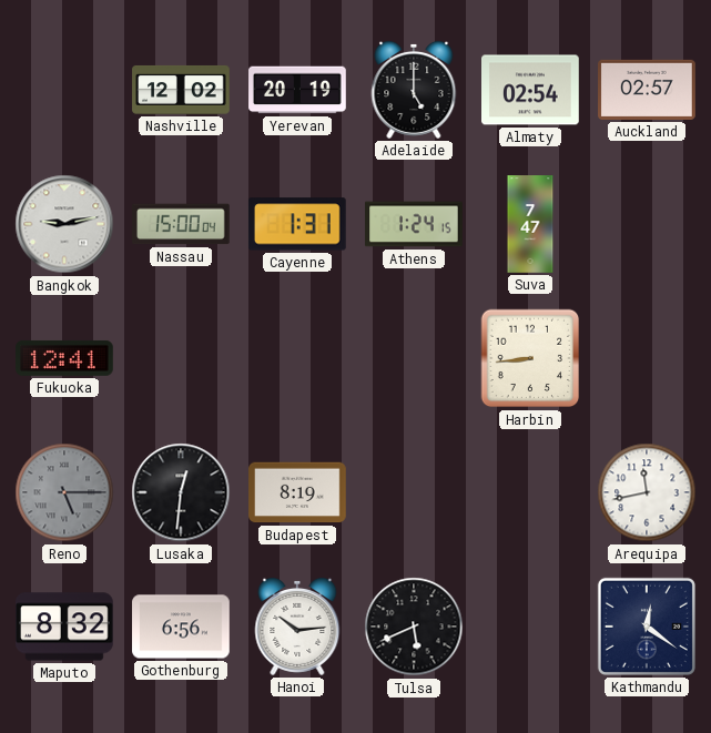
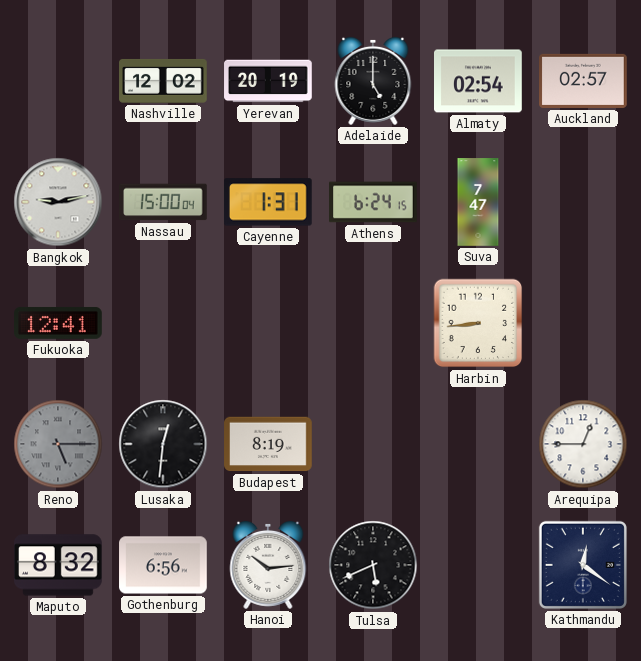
Athens: 1:24 -> 6:24 (373, 202)
Arequipa: 11:43 -> 12:45 (583, 444)
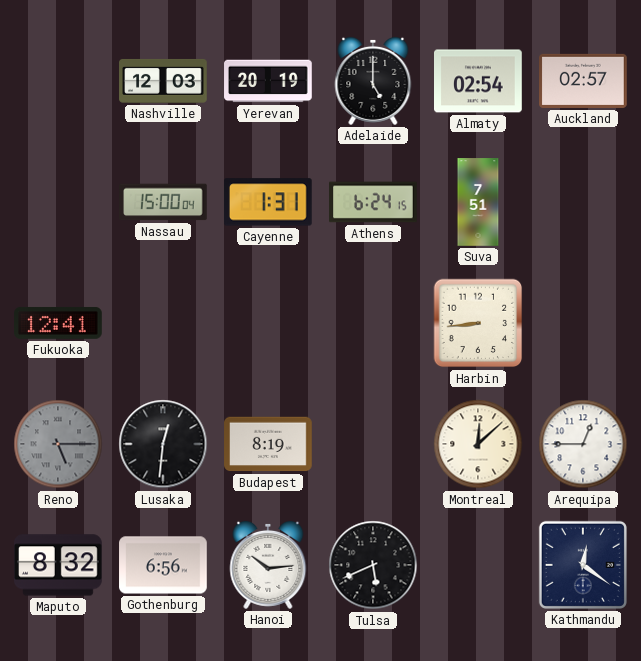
Nashville: 12:02 -> 12:03 (163, 81)
Bangkok: 9:13 -> none (58, 202)
Suva: 7:47 -> 7:51 (478, 202)
Montreal: none -> 12:08 (478, 444)
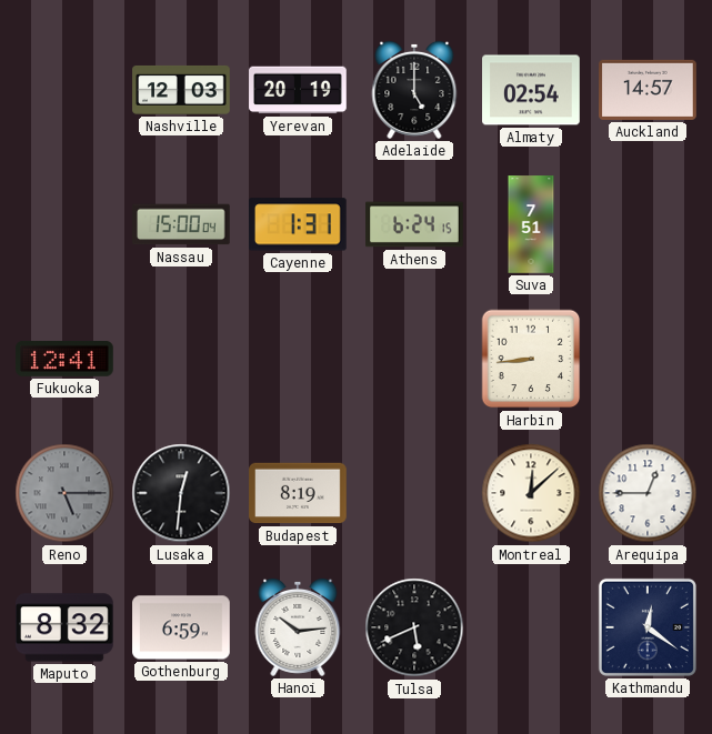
Auckland: 02:57 -> 14:57 (648, 90)
Gothenburg: 6:56 -> 6:59 (181, 627)
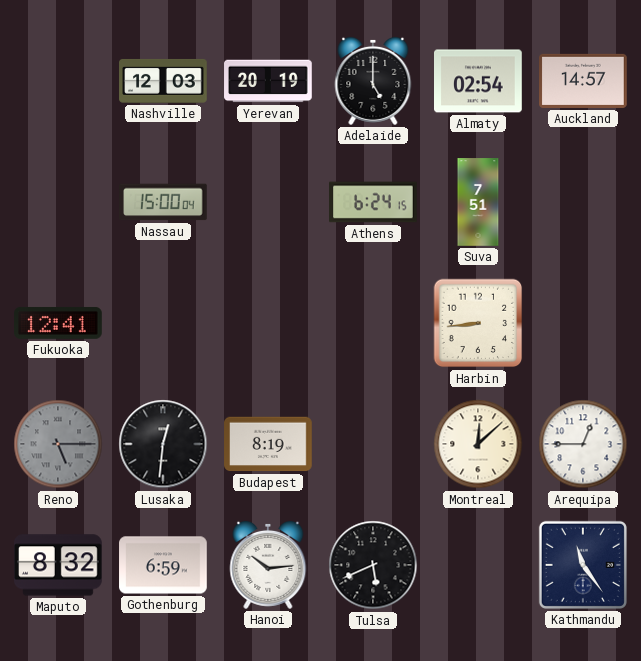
Cayenne: 1:31 -> none (298, 224)
Kathmandu: 12:21 -> 11:24 (583, 565)
